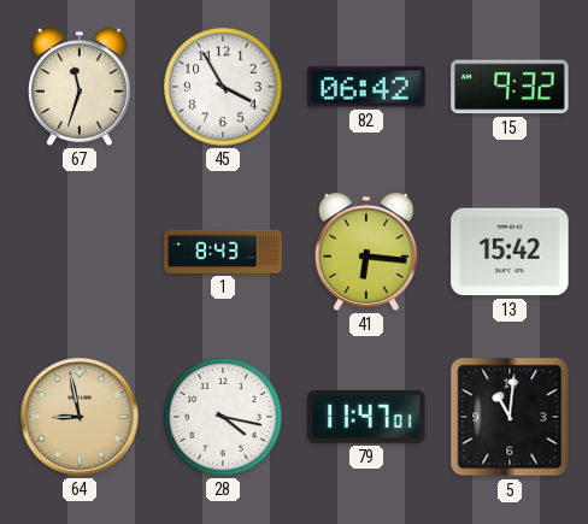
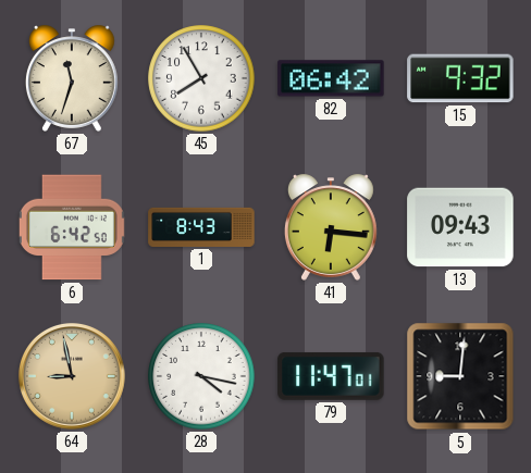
45: 3:55 -> 7:55 (201, 78)
6: none -> 6:42 (72, 227)
13: 15:42 -> 09:43 (460, 227)
5: 11:01 -> 9:01 (460, 376)
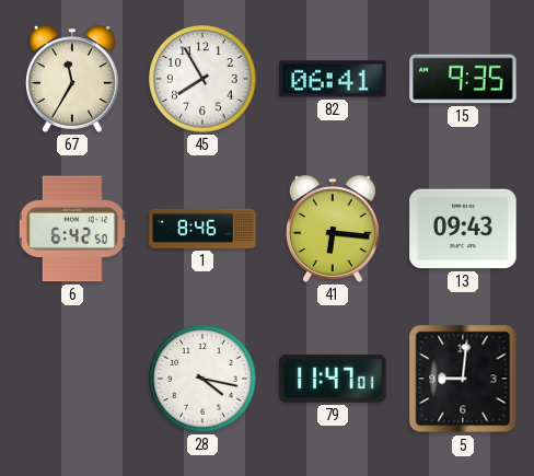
67: 11:33 -> 11:35 (72, 79)
82: 06:42 -> 06:41 (333, 79)
15: 9:32 -> 9:35 (463, 79)
1: 8:43 -> 8:46 (202, 229)
64: 8:58 -> none (72, 376)
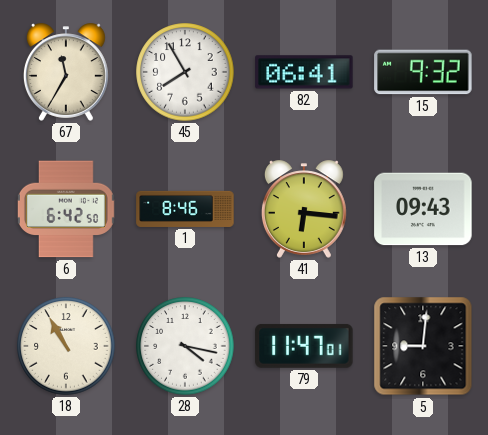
15: 9:35 -> 9:32 (423, 72)
18: none -> 10:55 (66, 346)
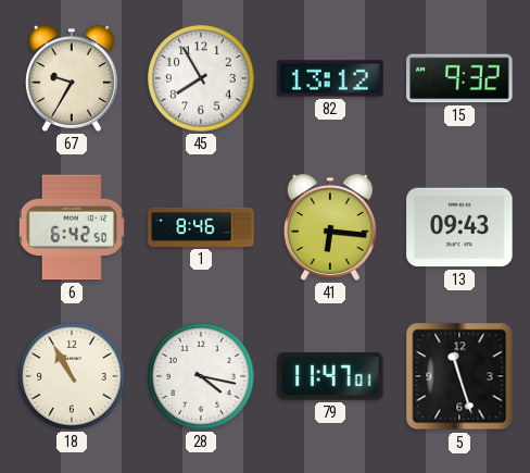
67: 11:35 -> 9:35 (72, 78)
82: 06:41 -> 13:12 (330, 78)
5: 9:01 -> 11:27 (459, 376)
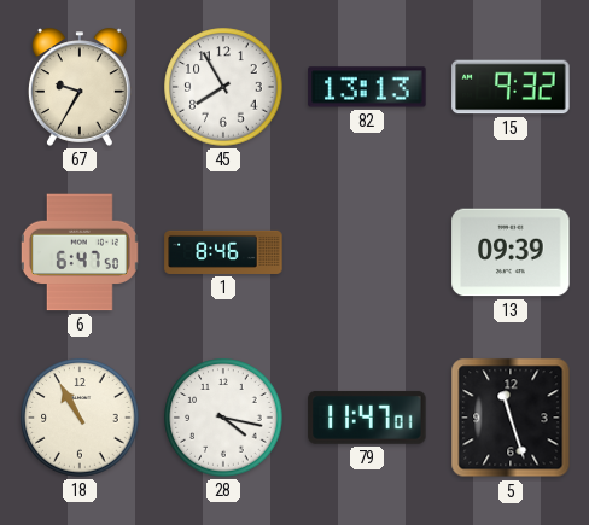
82: 13:12 -> 13:13 (367, 87)
6: 6:42 -> 6:47 (80, 252)
41: 6:16 -> none (330, 227)
13: 09:43 -> 09:39 (511, 252)
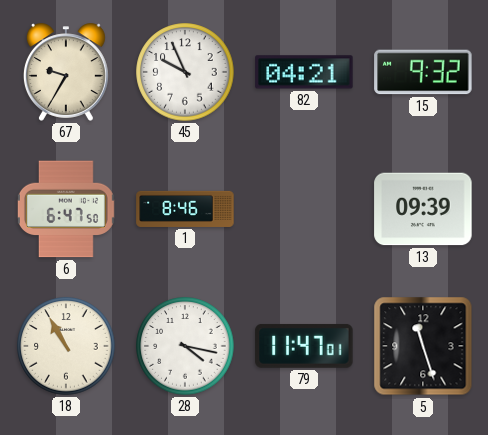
45: 7:55 -> 9:56 (185, 72)
82: 13:13 -> 04:21 (304, 72)
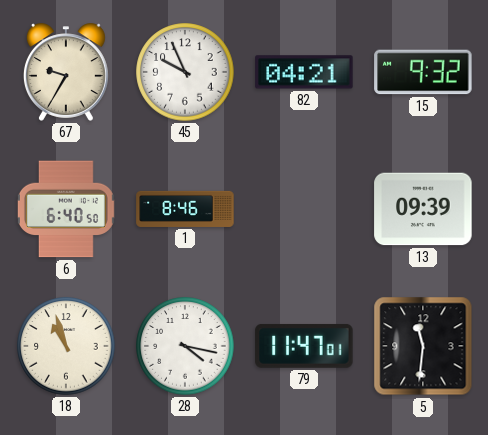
6: 6:47 -> 6:40 (66, 209)
18: 10:55 -> 10:57 (66, 346)
5: 11:27 -> 11:31 (423, 346)
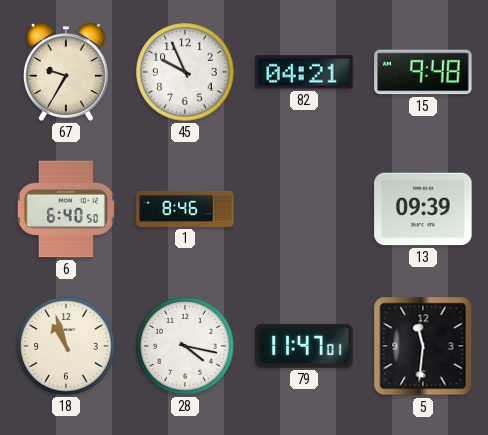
15: 9:32 -> 9:48 (423, 72)
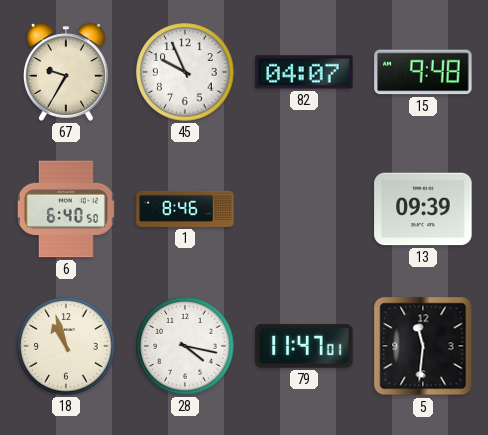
82: 04:21 -> 04:07 (304, 72)
